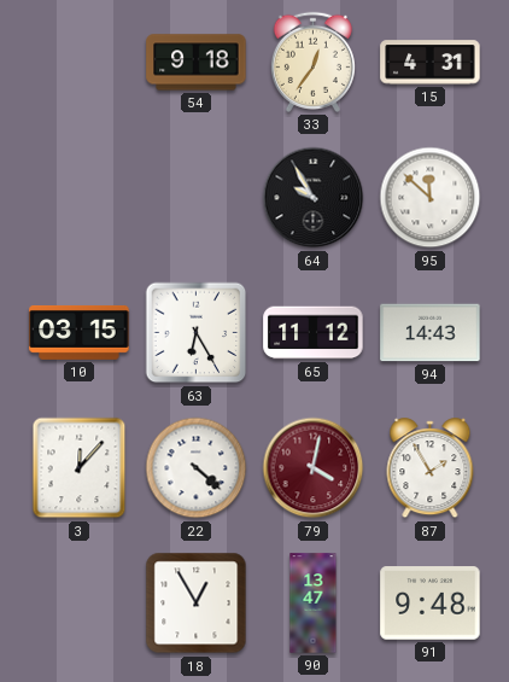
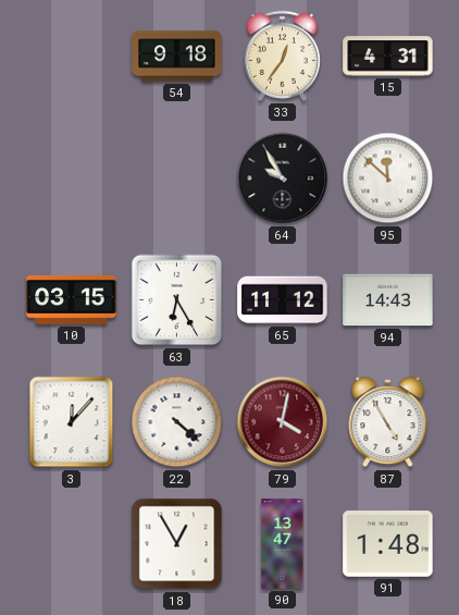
87: 1:55 -> 4:55 (388, 422)
91: 9:48 -> 1:48 (388, 544)
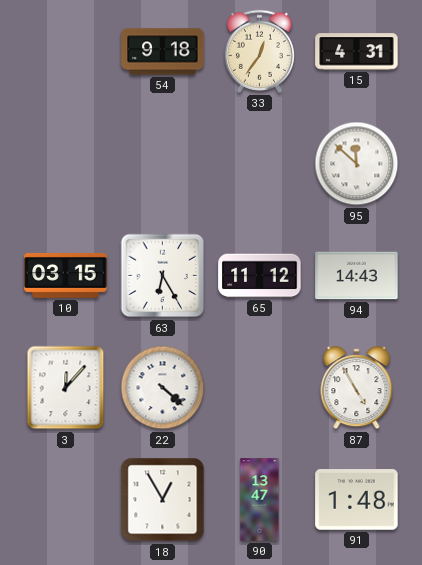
64: 9:55 -> none (283, 179)
79: 4:02 -> none (283, 422)
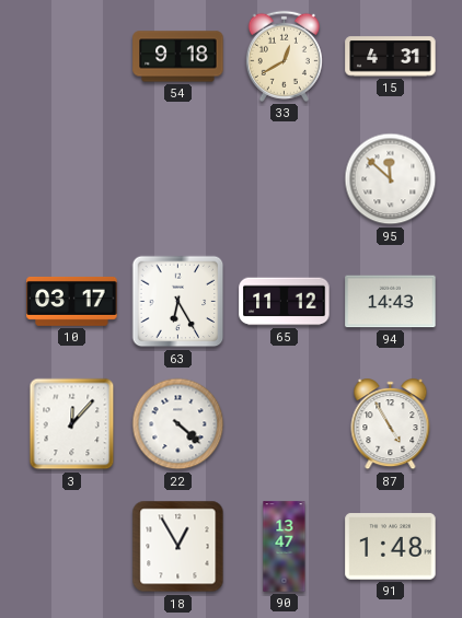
33: 12:36 -> 12:40 (284, 56)
10: 03:15 -> 03:17 (72, 301)
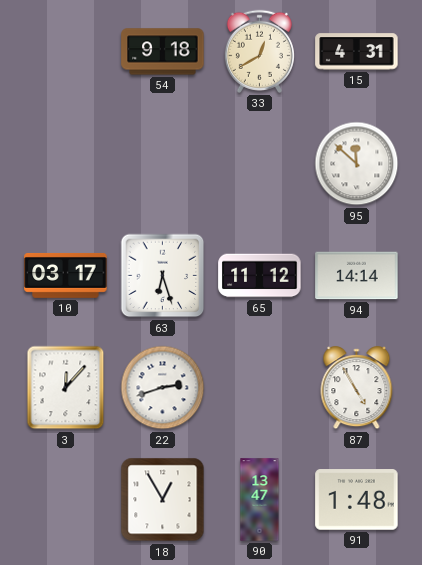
63: 6:25 -> 6:27 (163, 276)
94: 14:43 -> 14:14 (357, 276)
22: 4:22 -> 2:42 (163, 388)
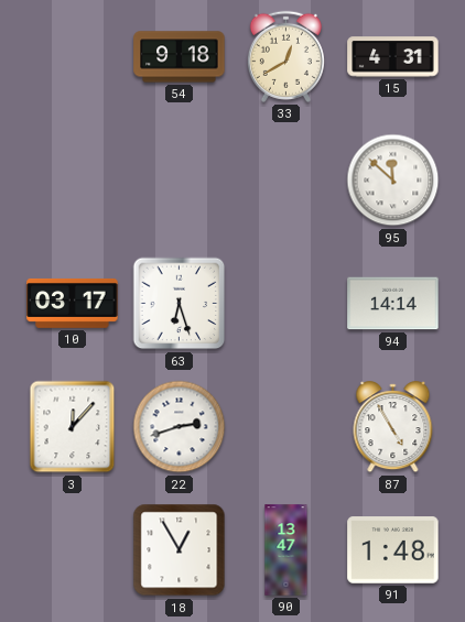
65: 11:12 -> none (260, 276)
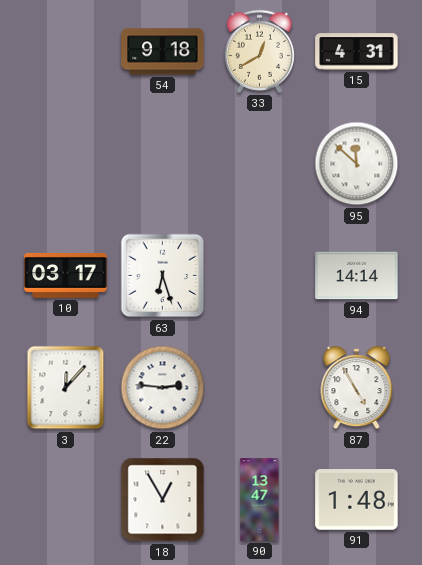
22: 2:42 -> 2:46 (163, 388)
